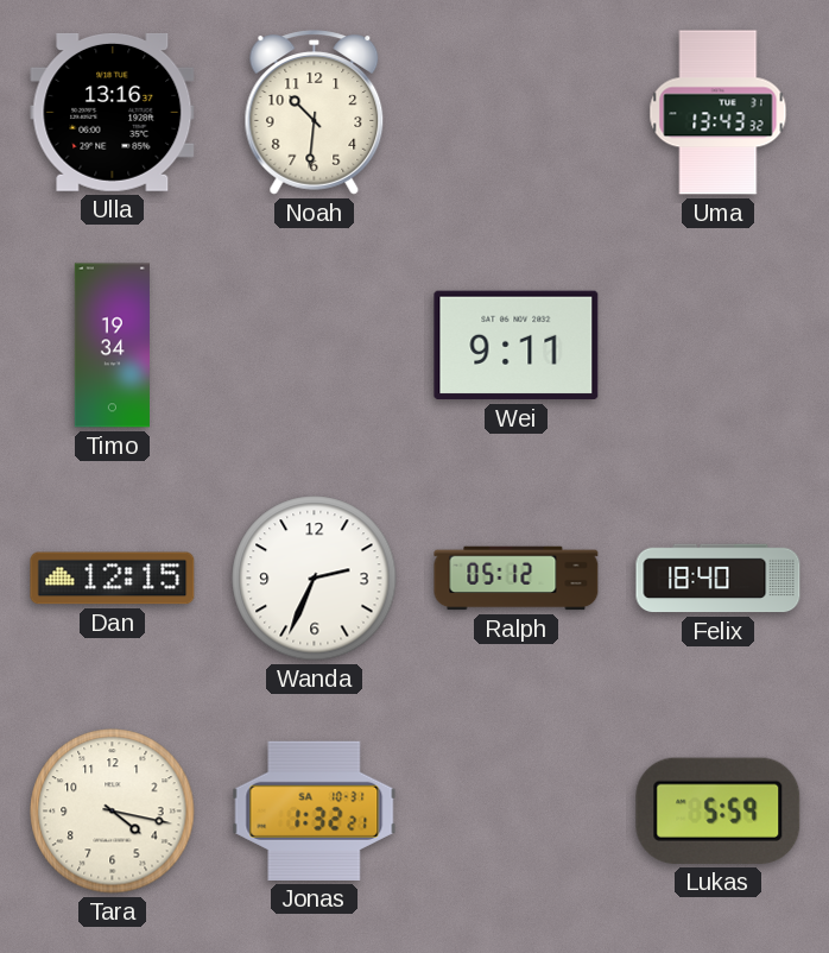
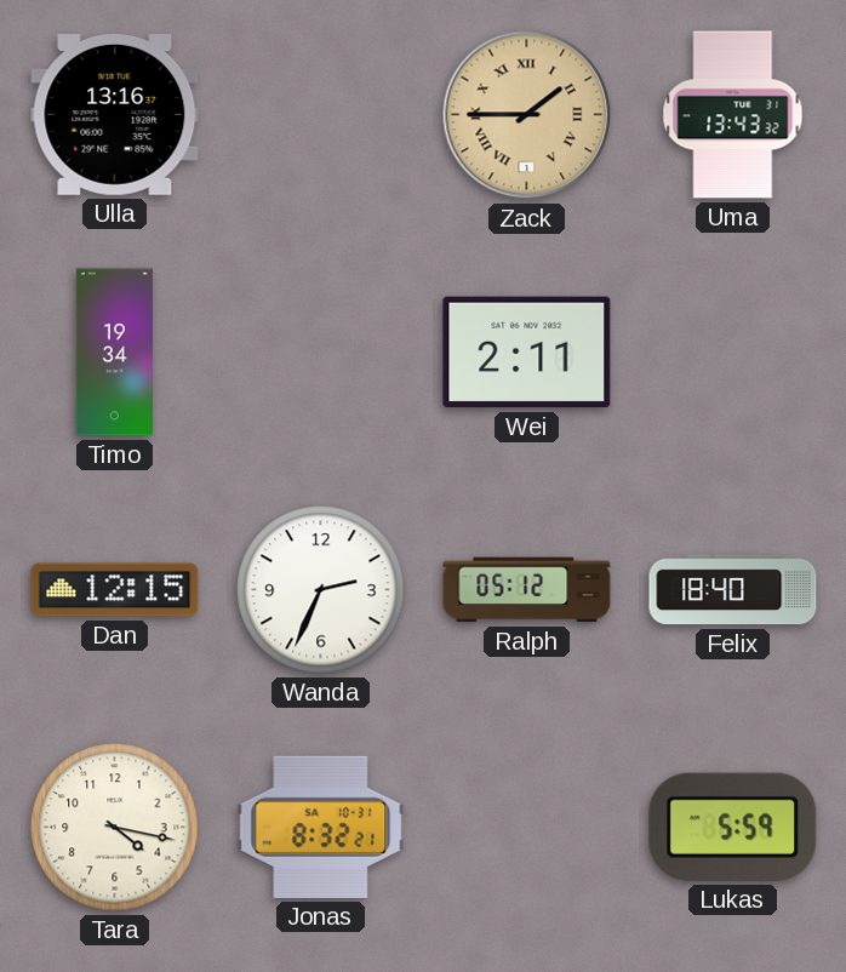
Noah: 10:31 -> none (315, 113)
Zack: none -> 1:45 (527, 115)
Wei: 9:11 -> 2:11 (527, 353)
Jonas: 1:32 -> 8:32 (321, 827)
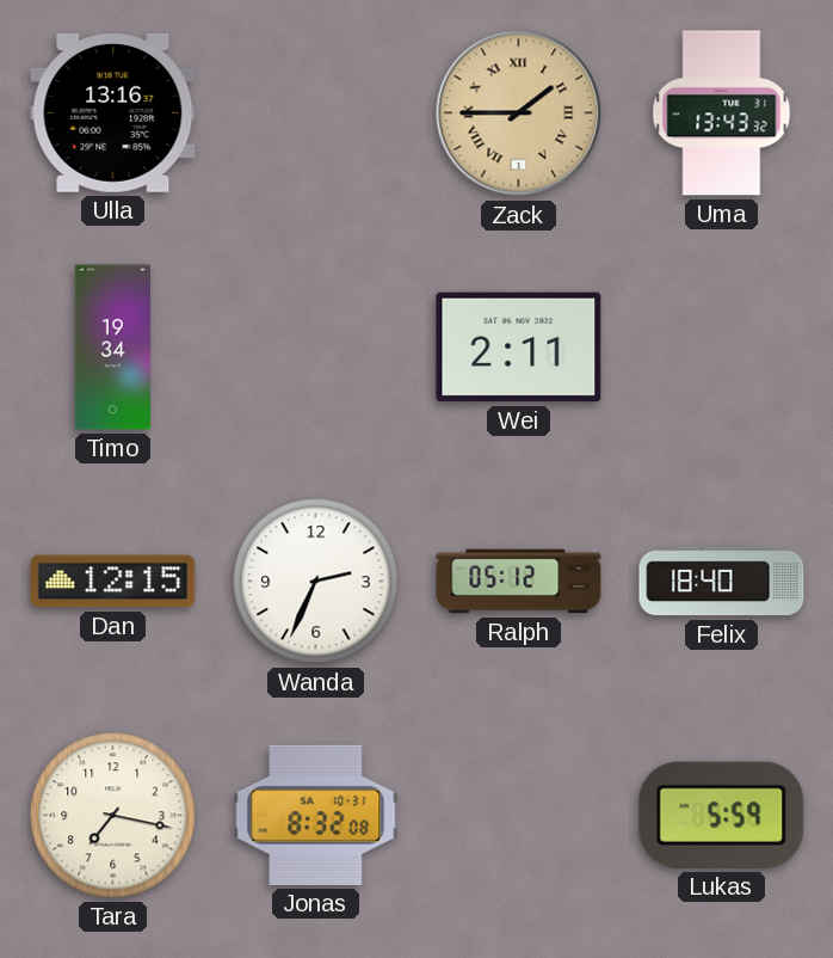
Tara: 4:17 -> 7:17 (113, 816)
Jonas: 8:32:21 -> 8:32:08 (316, 815)
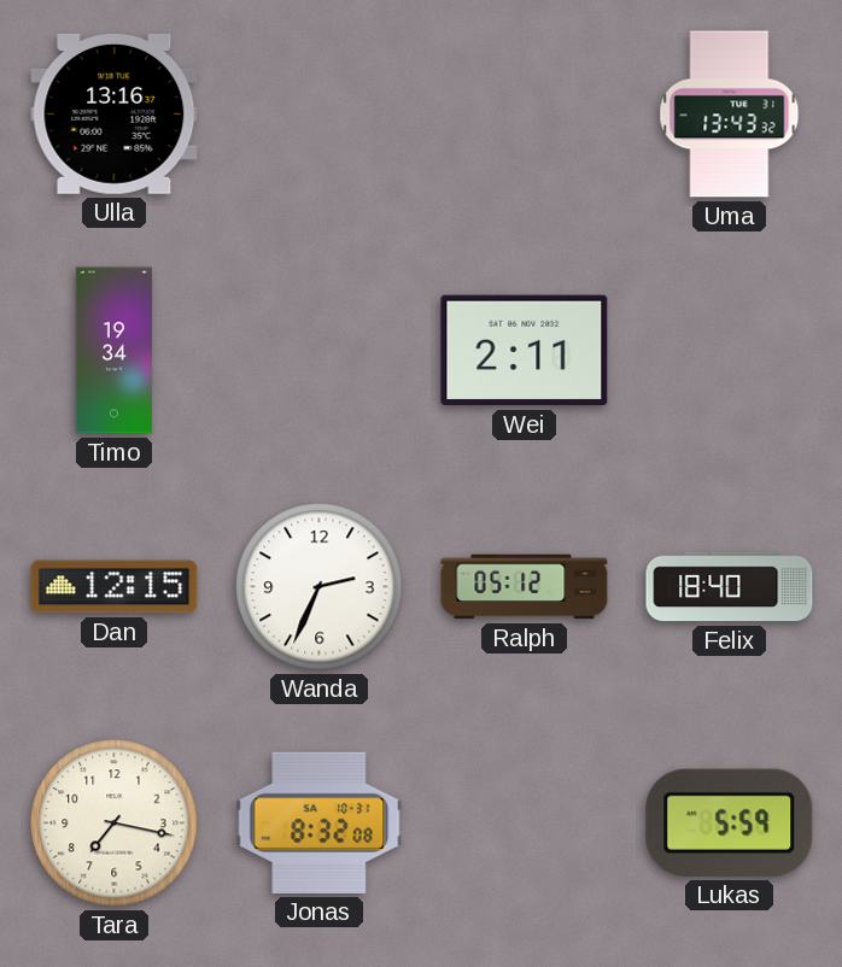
Zack: 1:45 -> none (519, 113)
